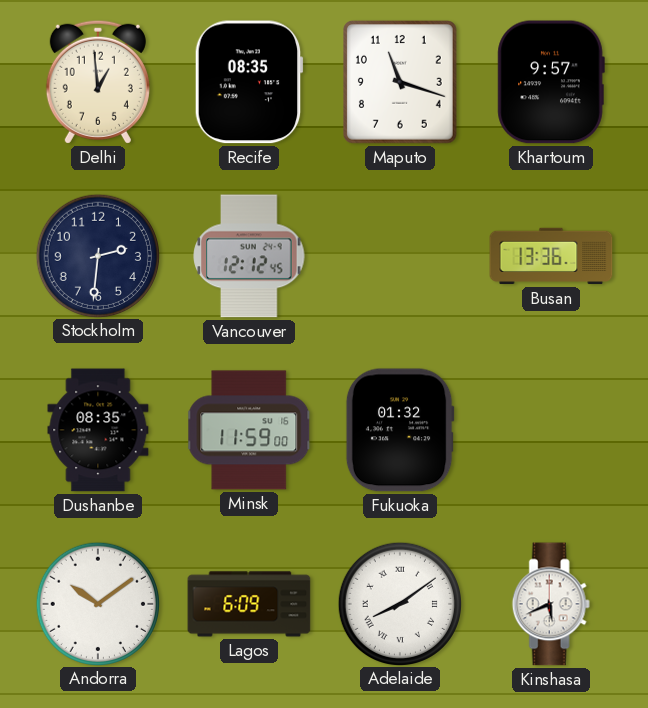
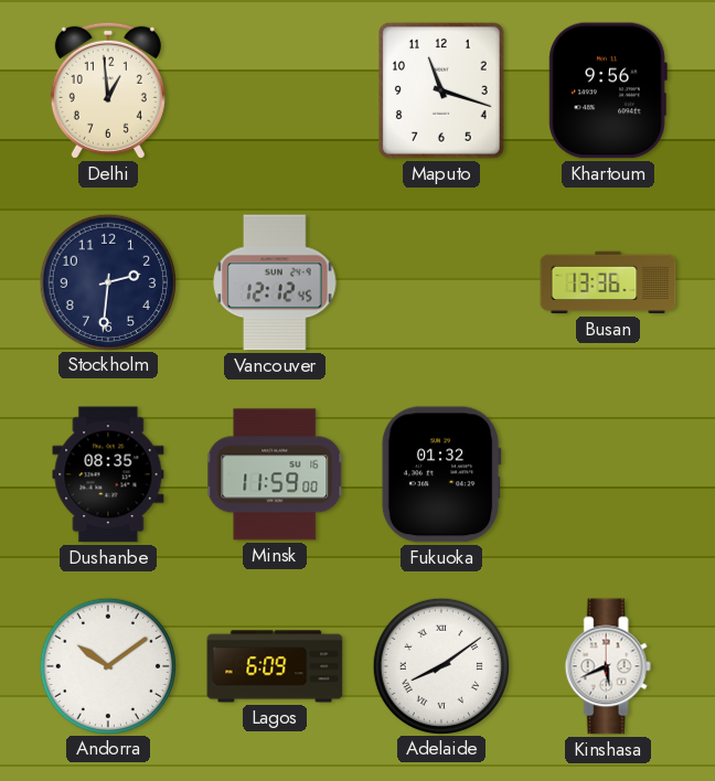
Recife: 08:35 -> none (249, 82)
Khartoum: 9:57 -> 9:56 (608, 90)
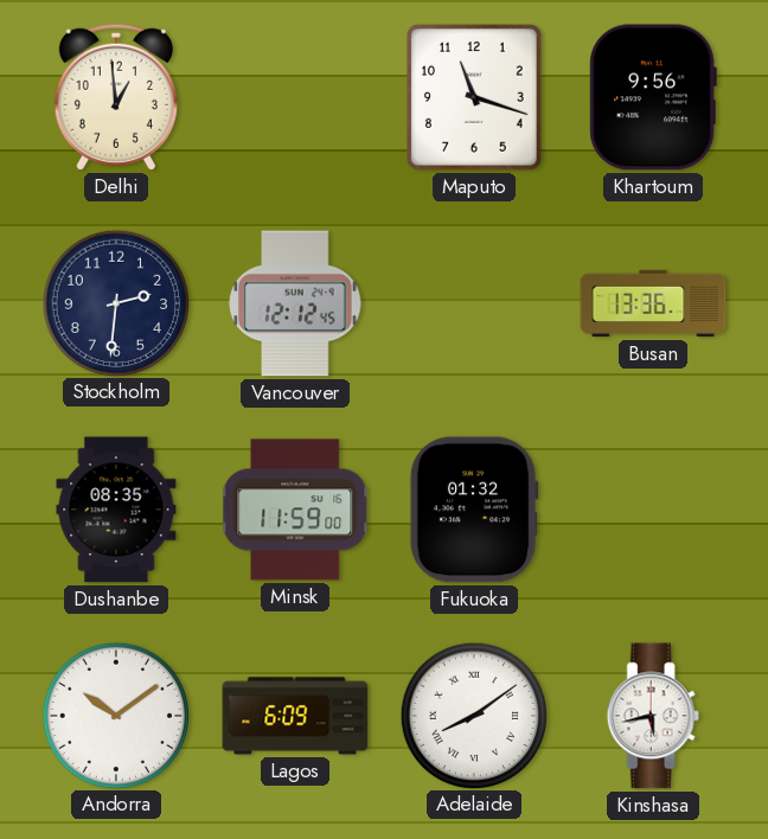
Kinshasa: 5:41 -> 5:43 (653, 716)
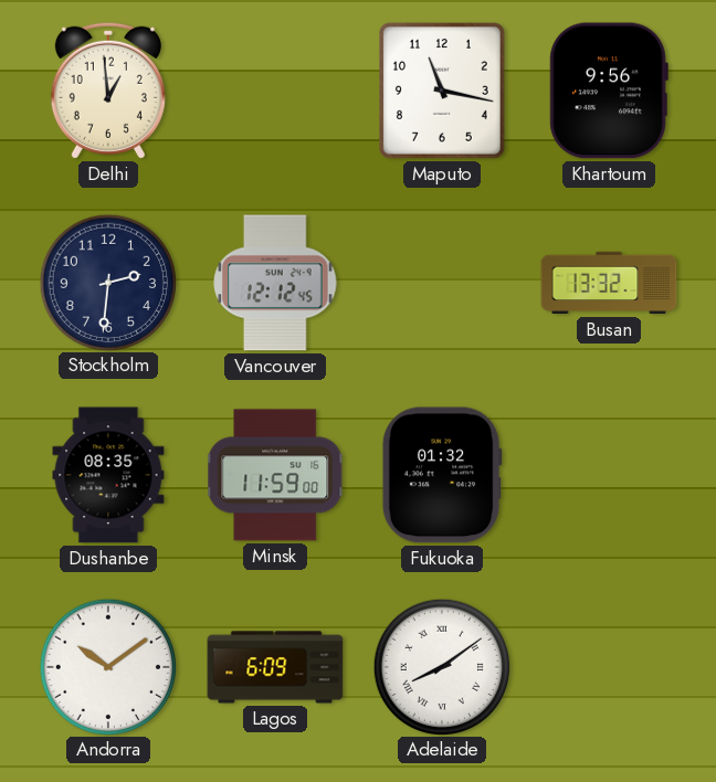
Maputo: 11:18 -> 11:17 (443, 92)
Busan: 13:36 -> 13:32 (609, 283)
Kinshasa: 5:43 -> none (653, 716)
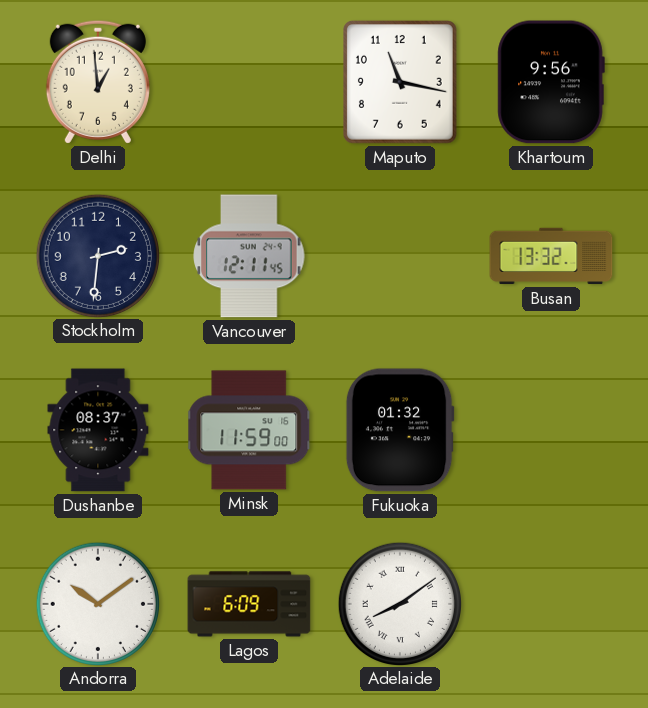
Vancouver: 12:12 -> 12:11 (249, 256)
Dushanbe: 08:35 -> 08:37 (98, 430)
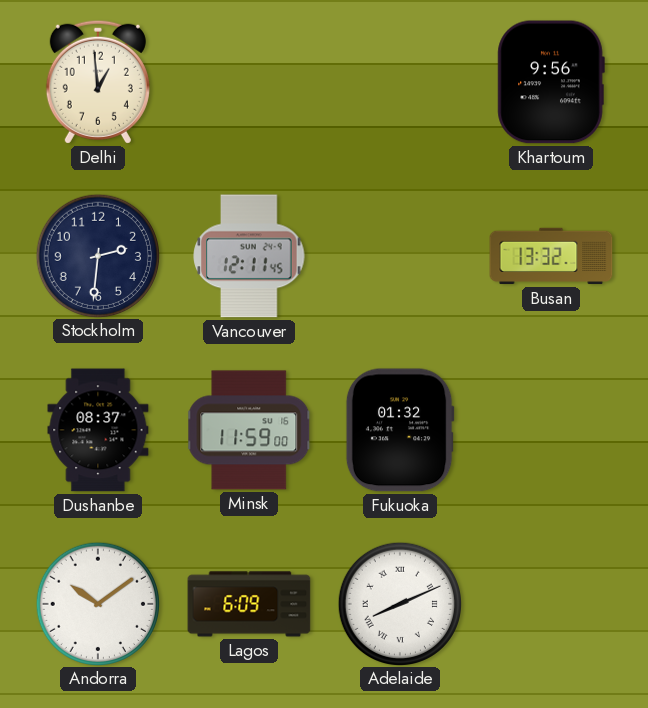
Maputo: 11:17 -> none (401, 83)
Adelaide: 8:09 -> 8:11 (399, 603)
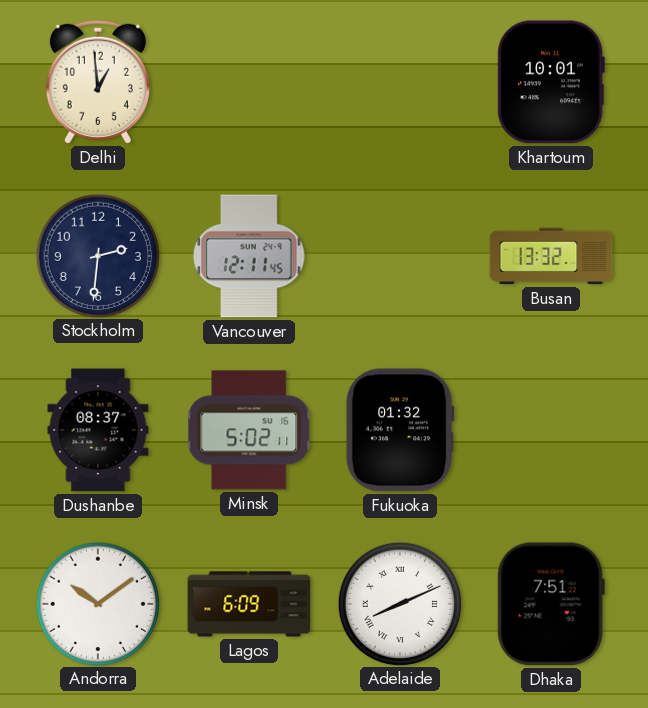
Khartoum: 9:56 -> 10:01 (551, 82)
Minsk: 11:59 -> 5:02 (250, 430)
Dhaka: none -> 7:51 (551, 604)
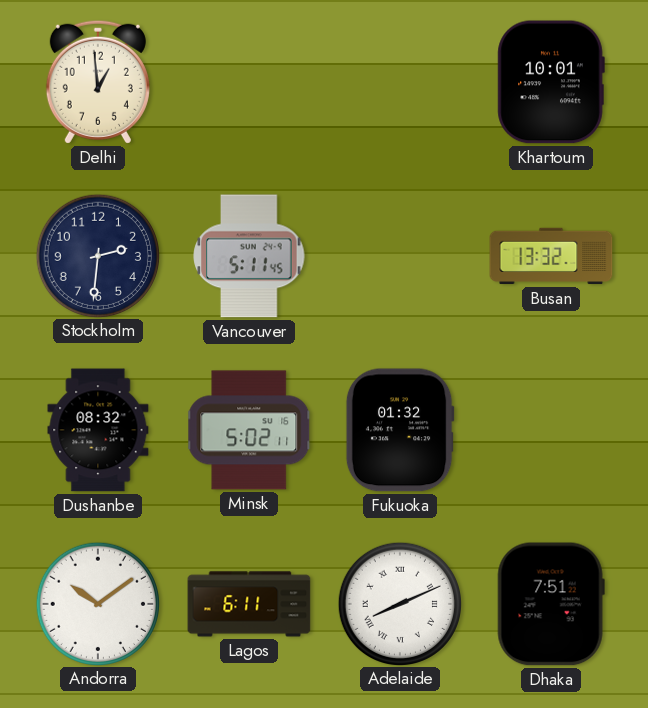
Vancouver: 12:11 -> 5:11 (249, 256)
Dushanbe: 08:37 -> 08:32 (98, 430)
Lagos: 6:09 -> 6:11 (249, 604)
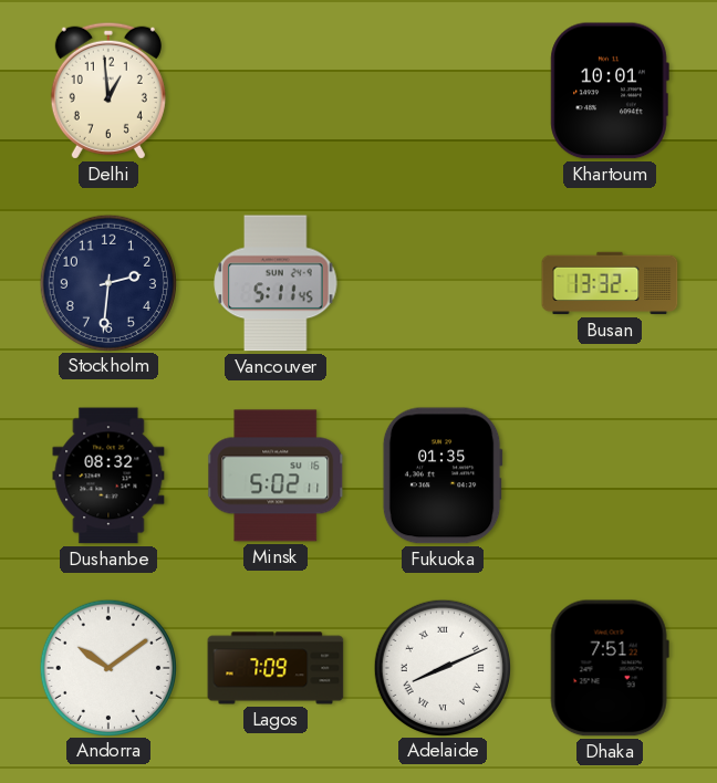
Fukuoka: 01:32 -> 01:35 (443, 476)
Lagos: 6:11 -> 7:09 (276, 668)
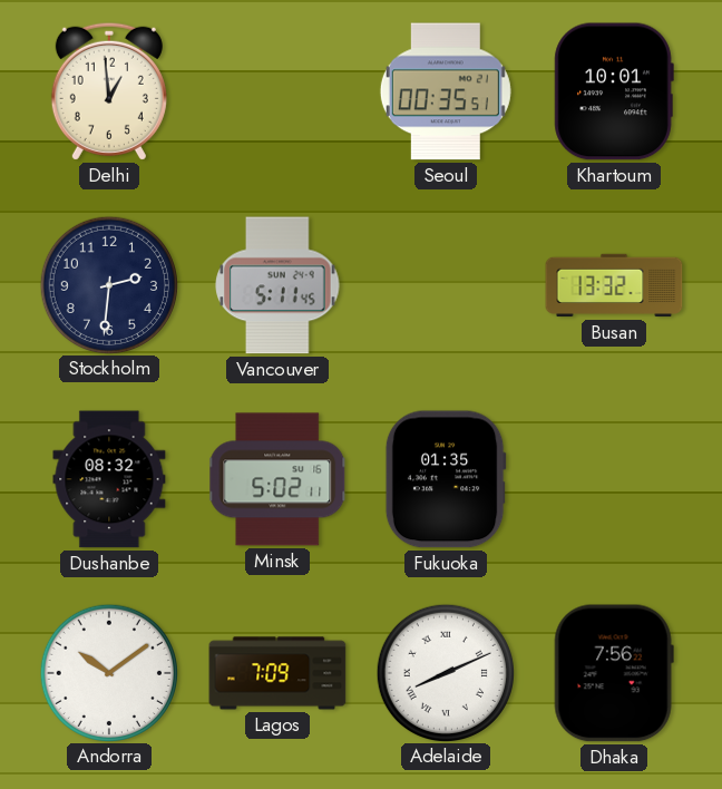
Seoul: none -> 00:35 (446, 91)
Dhaka: 7:51 -> 7:56 (614, 673)
